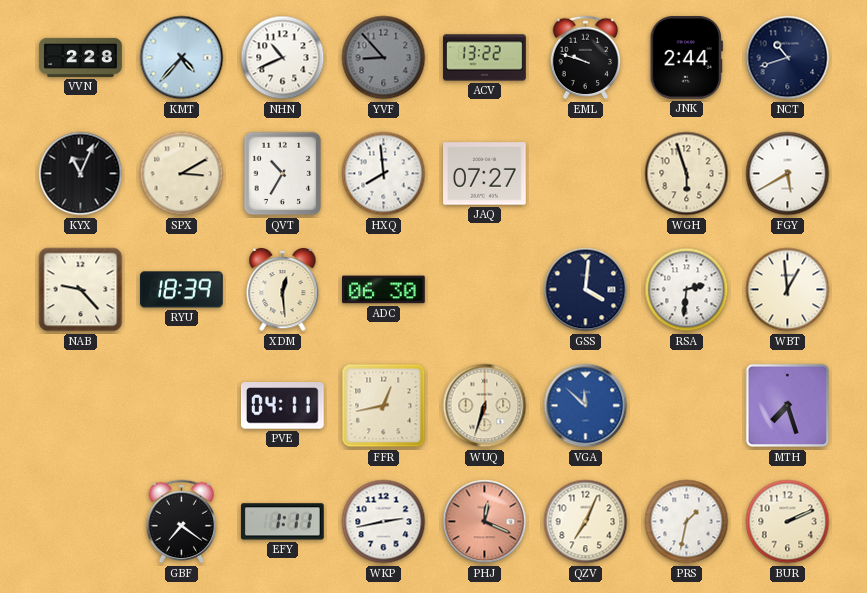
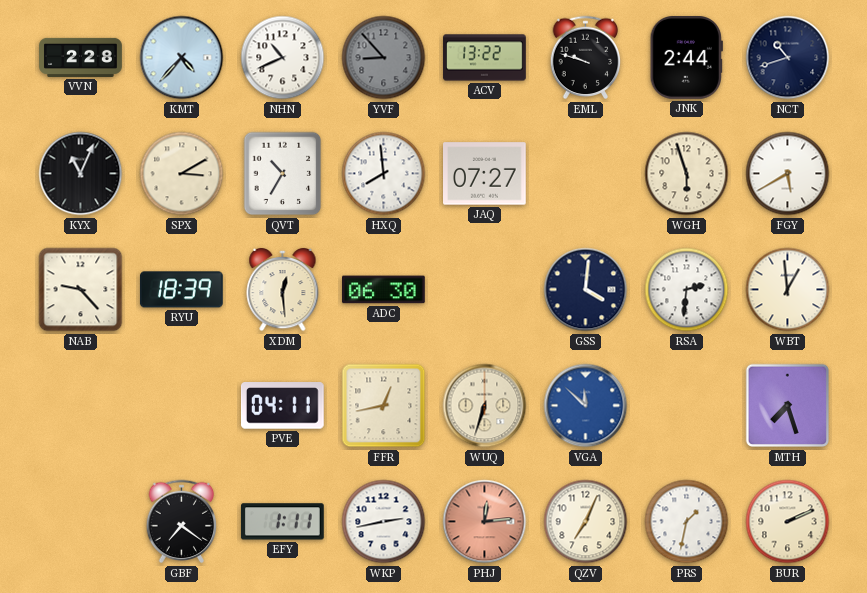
PHJ: 12:19 -> 12:14 (485, 522)
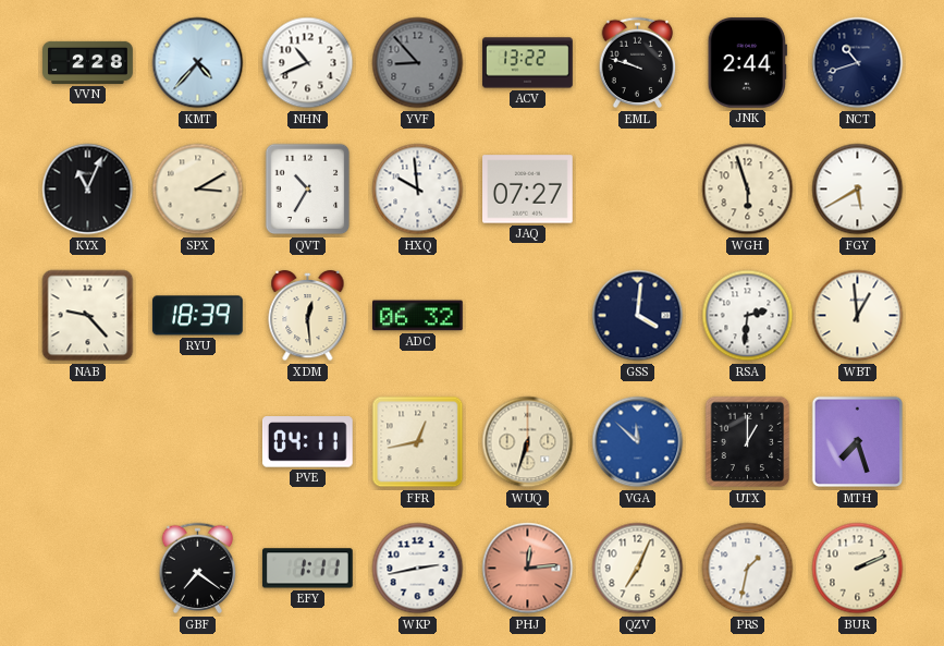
HXQ: 7:59 -> 9:59 (418, 190)
ADC: 06:30 -> 06:32 (418, 316)
UTX: none -> 1:00 (748, 442)
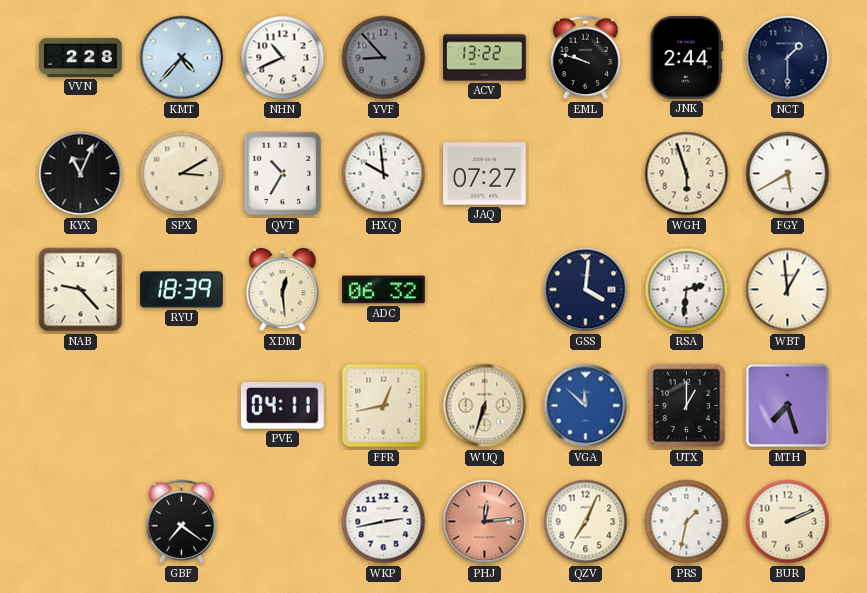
NCT: 10:42 -> 1:30 (788, 58)
EFY: 1:11 -> none (307, 569)
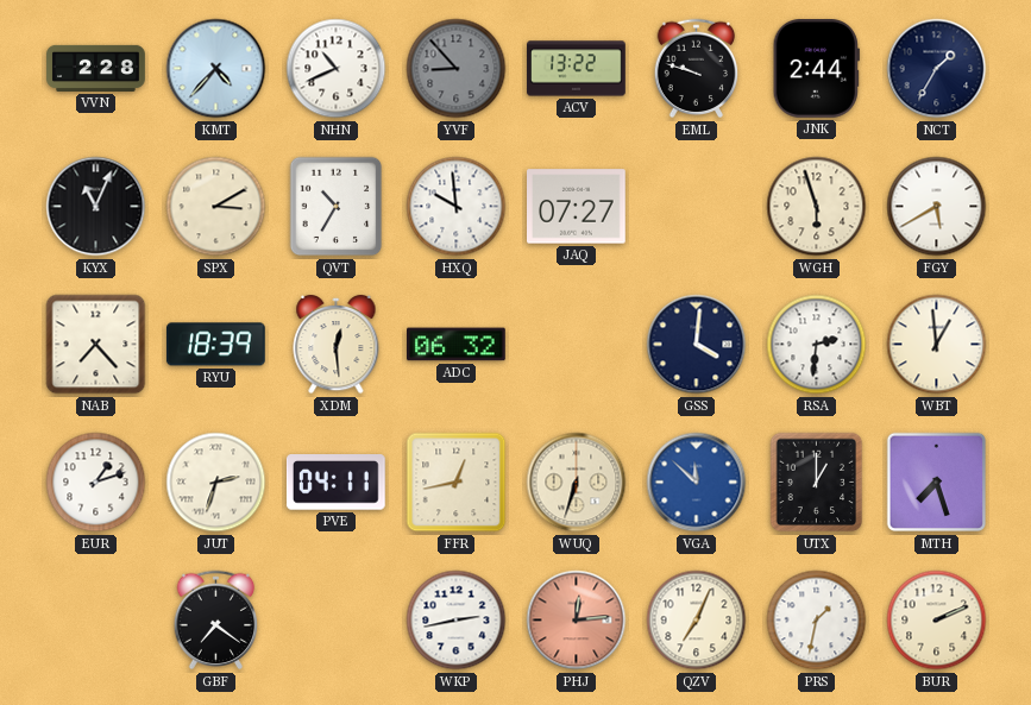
NCT: 1:30 -> 1:35 (937, 69)
NAB: 9:23 -> 7:23 (96, 345)
EUR: none -> 1:12 (96, 483)
JUT: none -> 2:33 (216, 483)
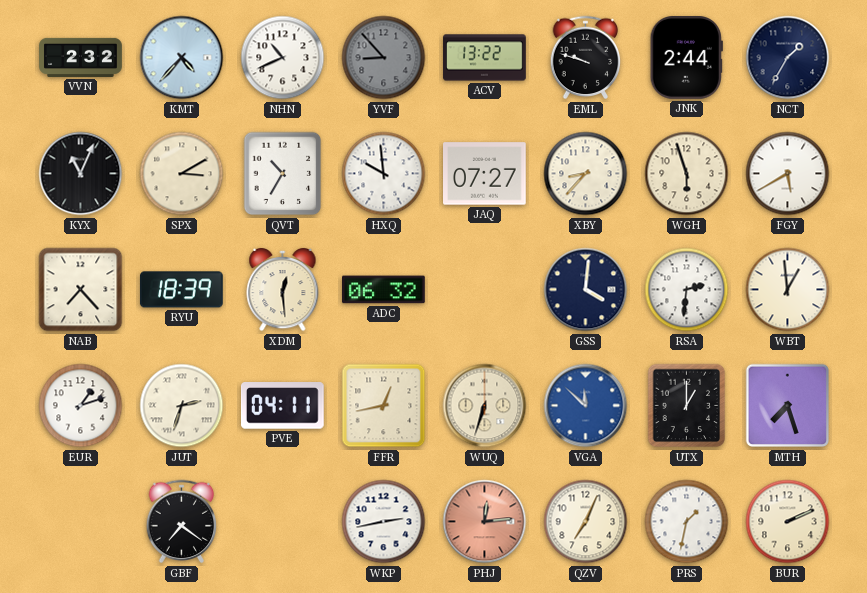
VVN: 2:28 -> 2:32 (81, 57)
XBY: none -> 8:37 (586, 174)
